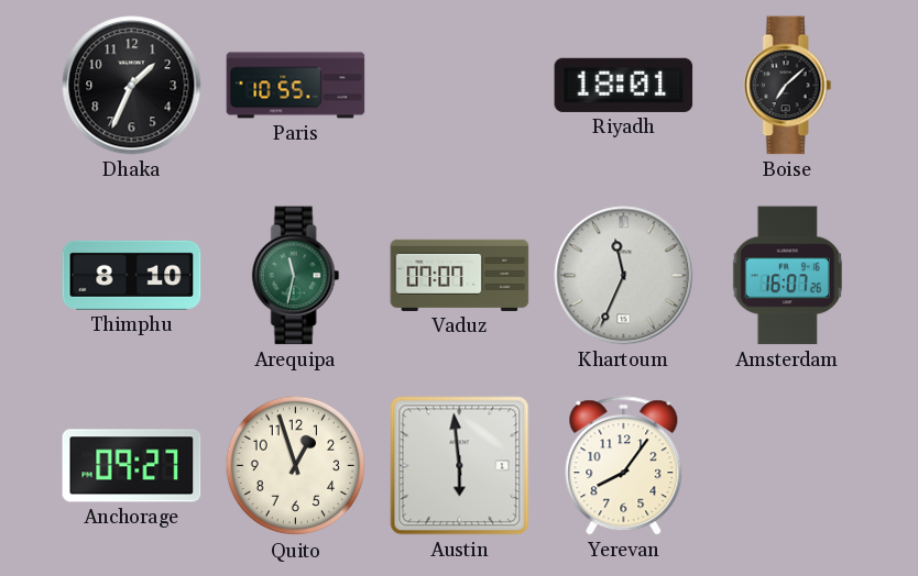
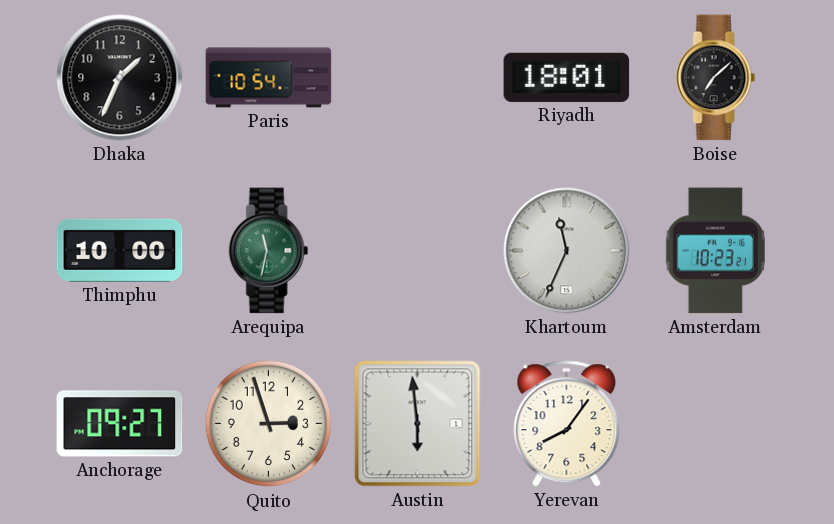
Paris: 10:55 -> 10:54 (269, 78)
Thimphu: 8:10 -> 10:00 (120, 250)
Vaduz: 07:07 -> none (460, 275)
Amsterdam: 16:07 -> 10:23 (715, 251)
Quito: 12:57 -> 2:57 (269, 424)
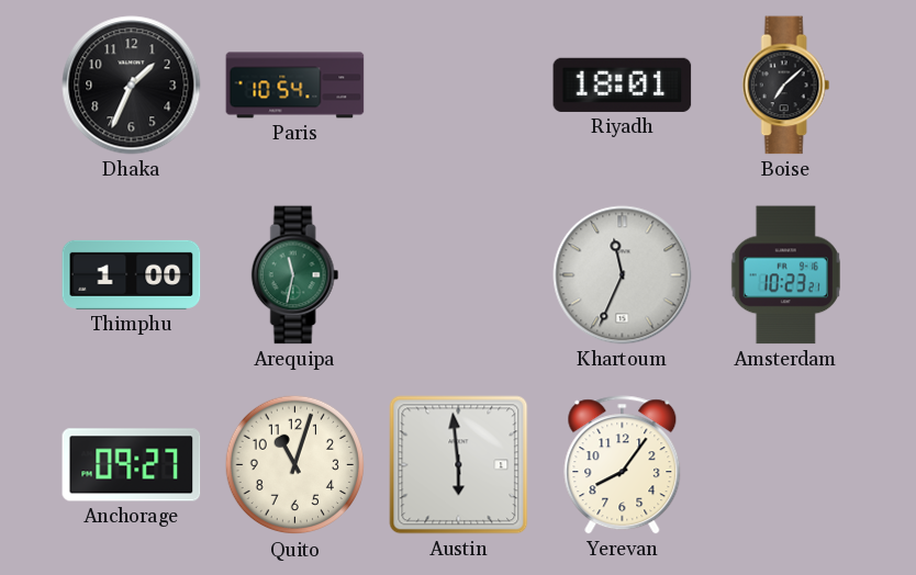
Thimphu: 10:00 -> 1:00 (132, 274)
Quito: 2:57 -> 11:03 (295, 465)
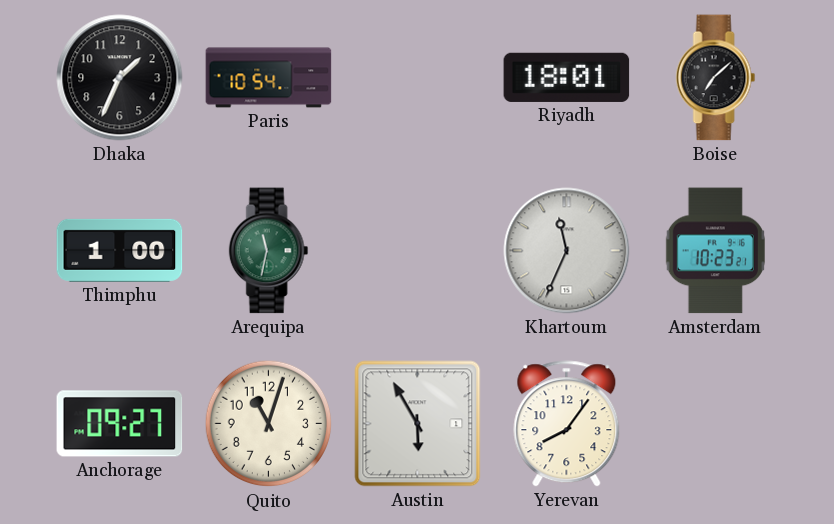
Austin: 5:59 -> 5:55 (418, 424)
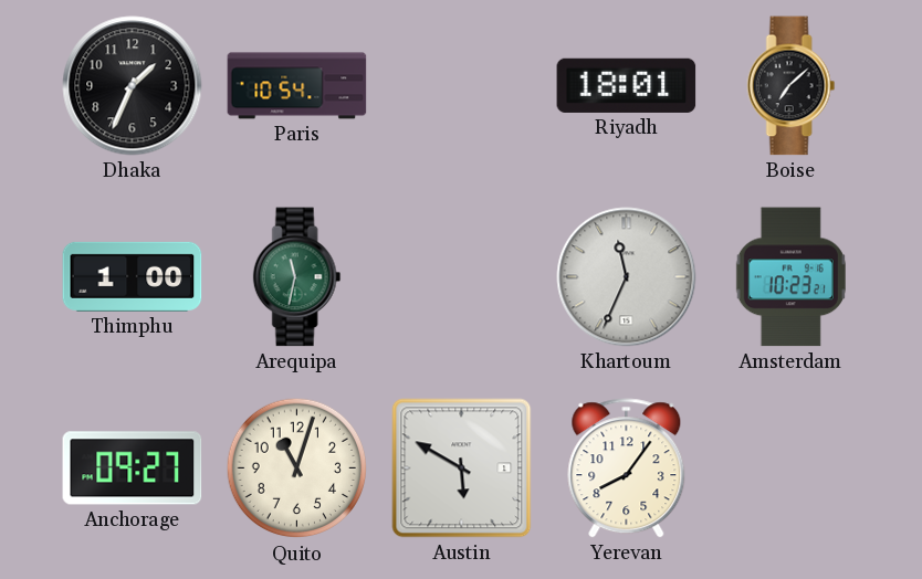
Austin: 5:55 -> 5:50 (462, 469)
